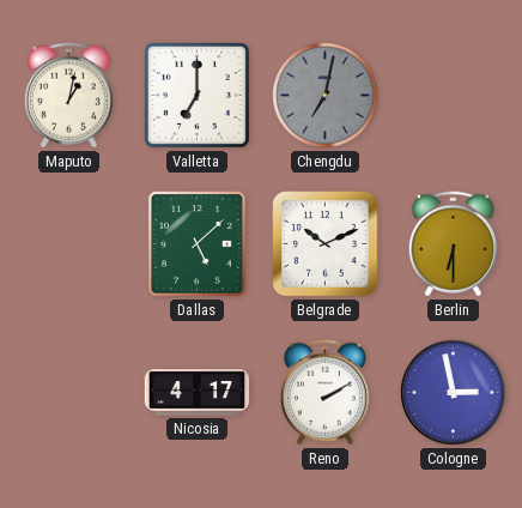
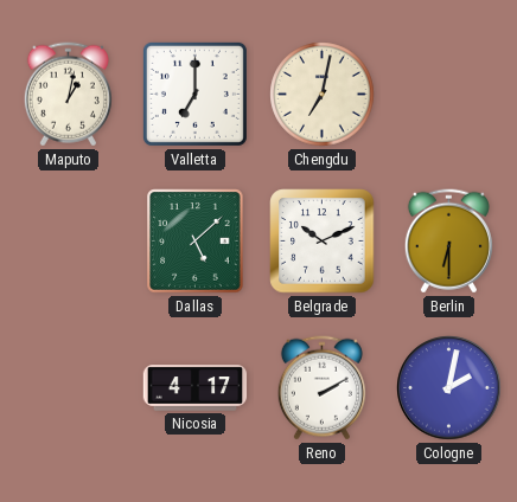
Chengdu dial: grey -> cream (323, 95)
Cologne: 2:58 -> 2:02 (449, 388)
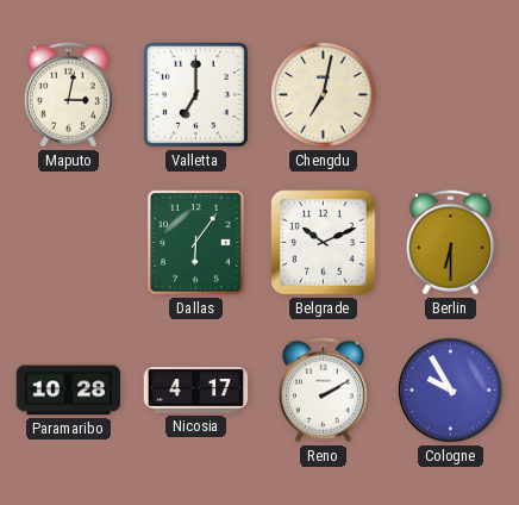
Maputo: 1:02 -> 3:02 (68, 95)
Dallas: 5:08 -> 6:06 (196, 243)
Paramaribo: none -> 10:28 (69, 391)
Cologne: 2:02 -> 9:55 (451, 391)
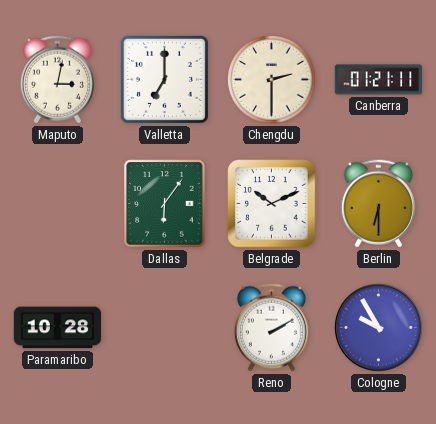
Chengdu: 7:02 -> 2:30 (272, 80)
Canberra: none -> 01:21 (379, 80)
Nicosia: 4:17 -> none (196, 391)
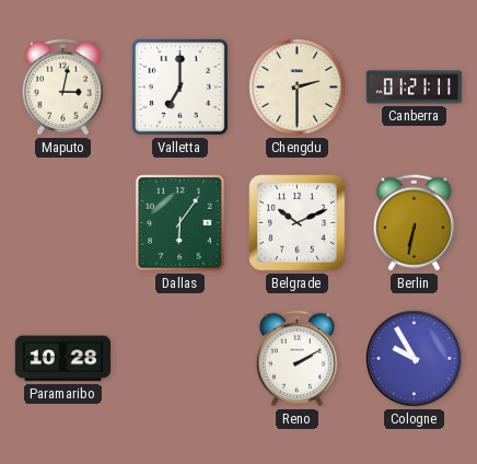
Berlin: 6:30 -> 6:32 (414, 223)
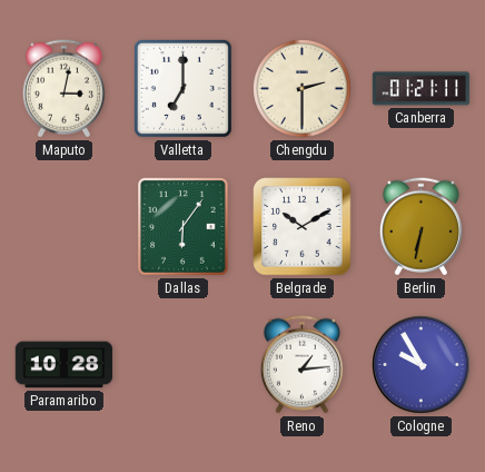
Belgrade: 10:11 -> 10:10 (303, 227)
Reno: 2:10 -> 1:14 (301, 365)
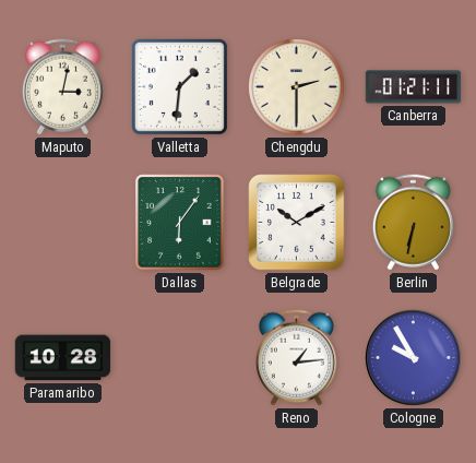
Valletta: 7:00 -> 1:31 (179, 86)
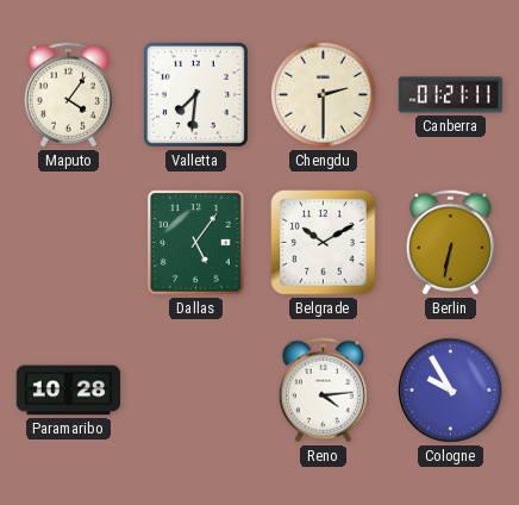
Maputo: 3:02 -> 4:06 (68, 95)
Valletta: 1:31 -> 7:31 (195, 94)
Dallas: 6:06 -> 5:06 (196, 243)
Reno: 1:14 -> 4:14 (323, 391)
